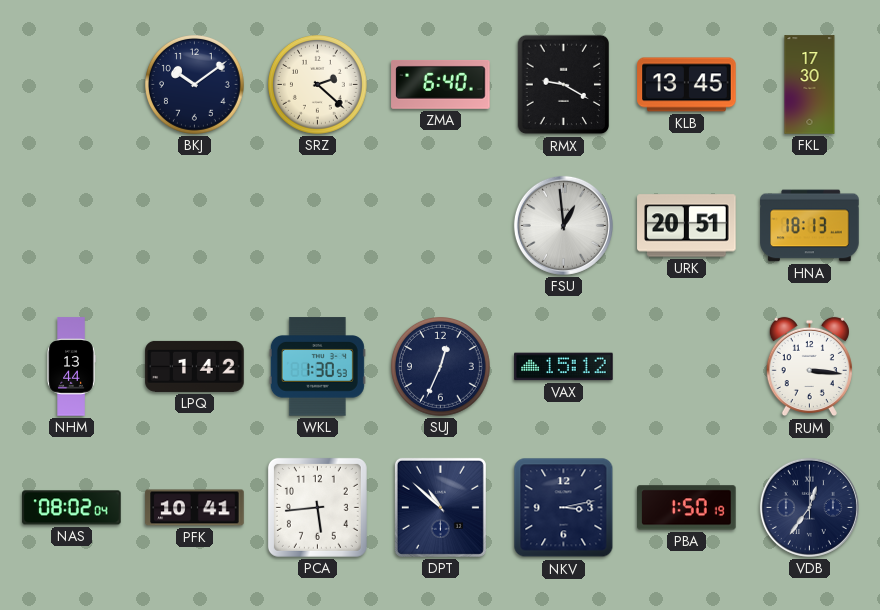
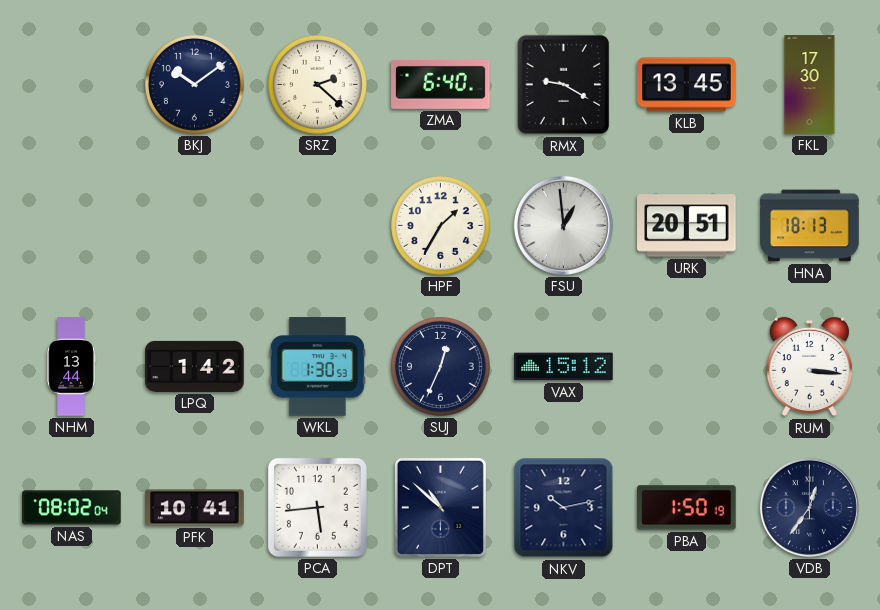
HPF: none -> 1:35 (441, 226)
NKV: 3:13 -> 10:13 (564, 508)
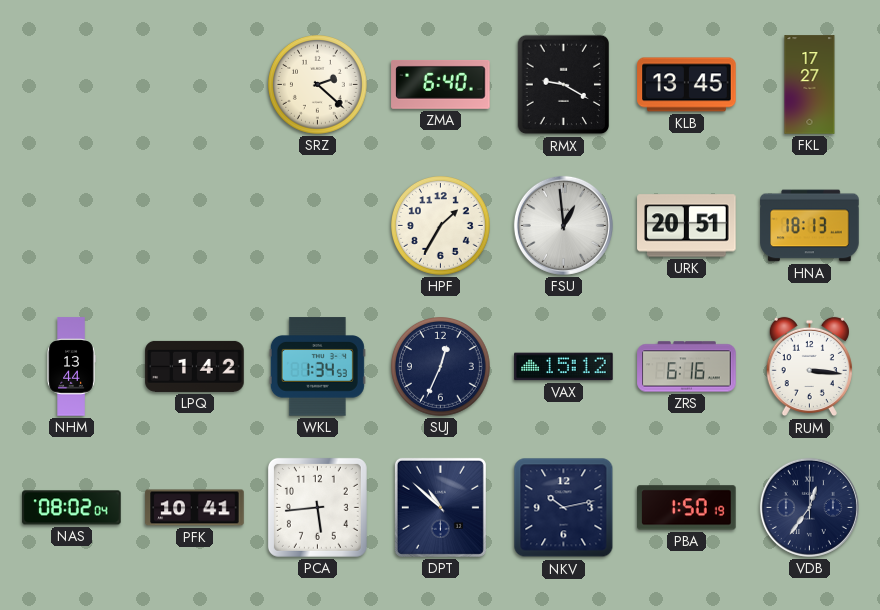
BKJ: 10:09 -> none (195, 85)
FKL: 17:30 -> 17:27 (810, 85)
WKL: 1:30 -> 1:34 (317, 367)
ZRS: none -> 6:16 (687, 367)
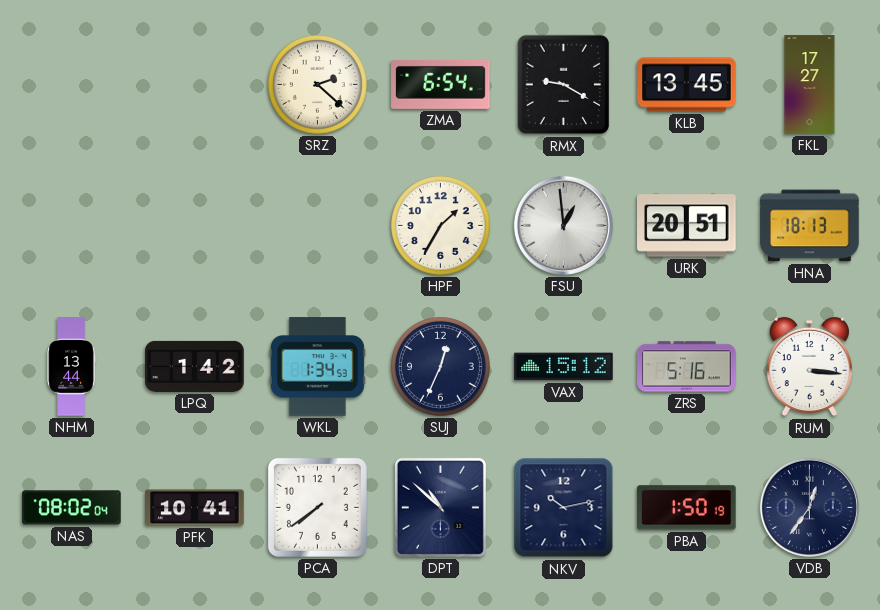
ZMA: 6:40 -> 6:54 (441, 84)
ZRS: 6:16 -> 5:16 (687, 367)
PCA: 5:44 -> 7:39 (317, 507)
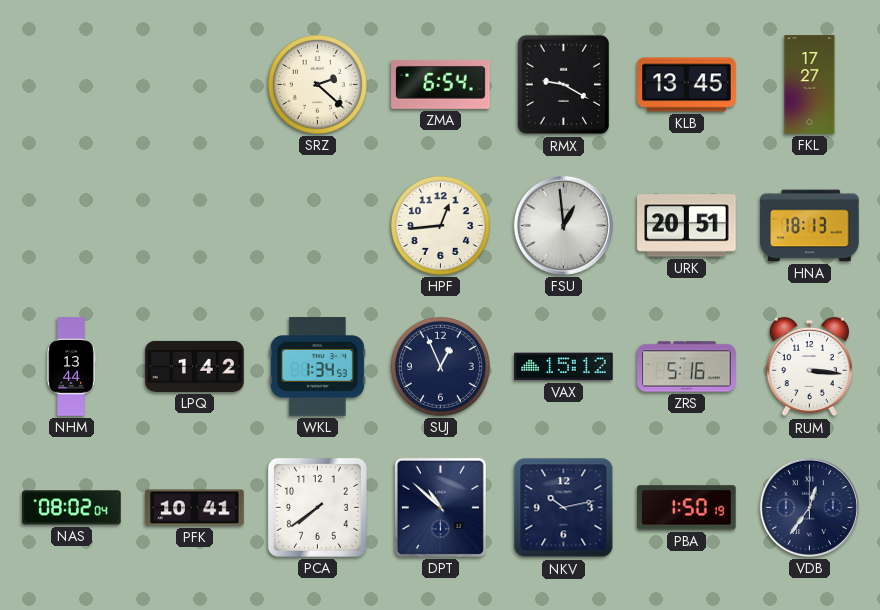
HPF: 1:35 -> 12:44 (441, 226)
SUJ: 12:34 -> 12:56 (441, 367)
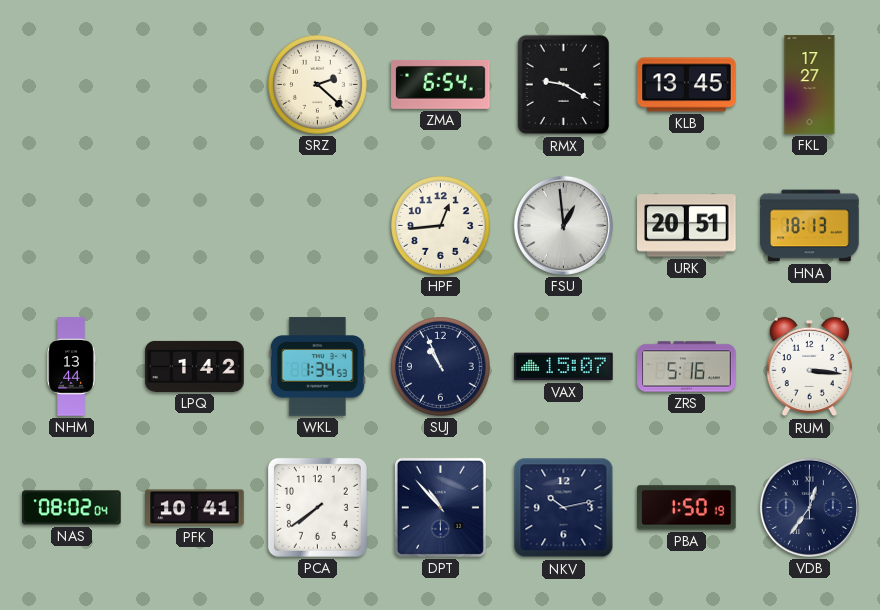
SUJ: 12:56 -> 10:56 (441, 367)
VAX: 15:12 -> 15:07 (564, 367)
DPT: 10:52 -> 10:53 (440, 507)
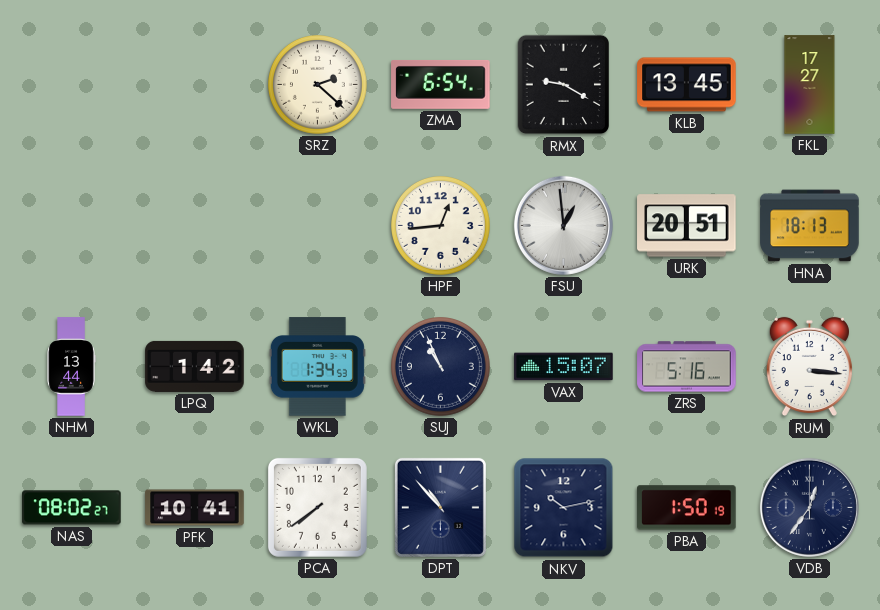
NAS: 08:02:04 -> 08:02:27 (72, 508)
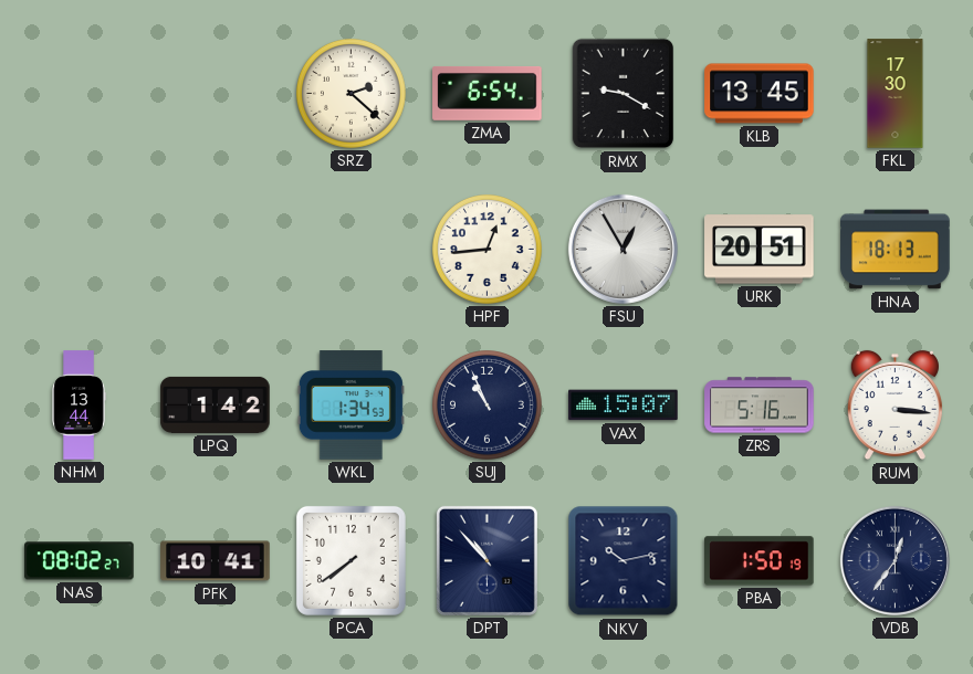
FKL: 17:27 -> 17:30 (896, 94)
FSU: 12:59 -> 12:55 (622, 249)
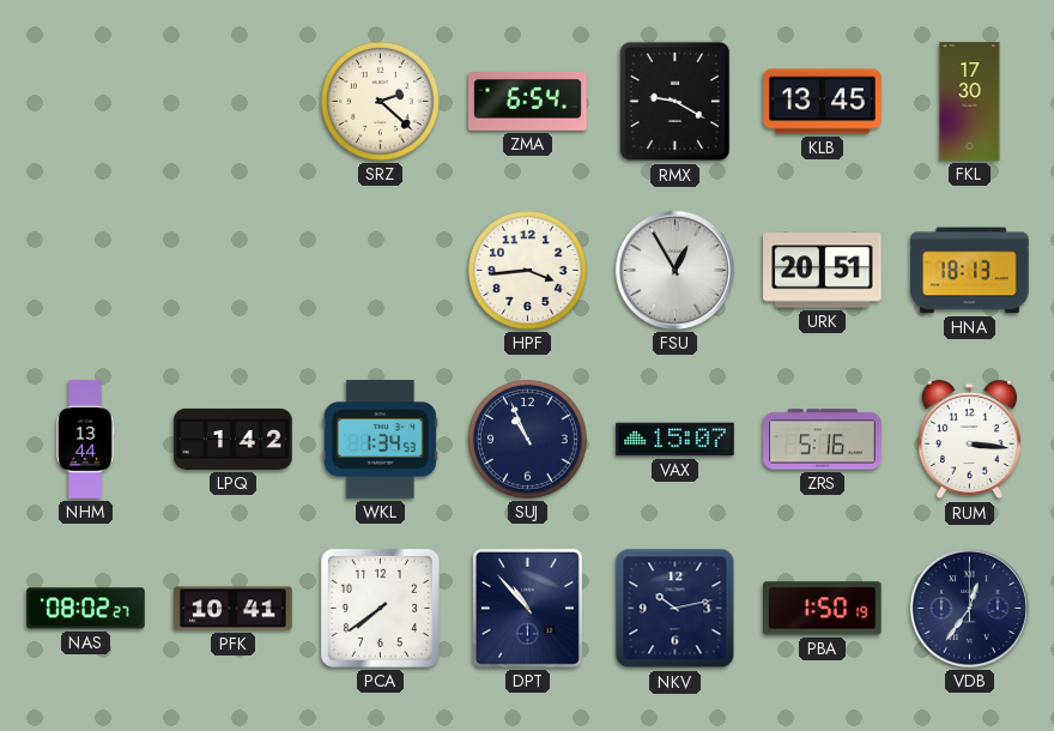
HPF: 12:44 -> 3:44 (528, 271)
